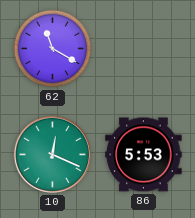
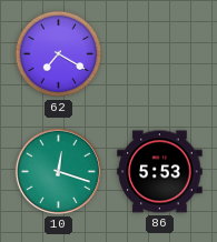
62: 11:20 -> 7:20 (59, 54)
10: 12:19 -> 12:18 (58, 171)
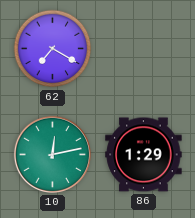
10: 12:18 -> 12:13 (52, 154)
86: 5:53 -> 1:29 (144, 155)
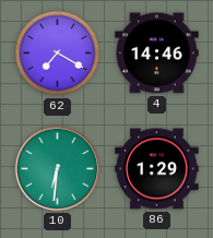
4: none -> 14:46 (157, 53)
10: 12:13 -> 6:31 (57, 168)
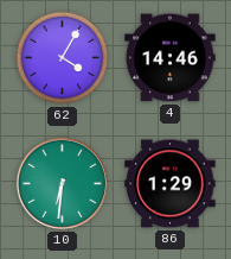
62: 7:20 -> 4:05 (63, 58)
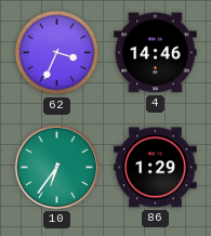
62: 4:05 -> 3:34 (57, 53)
10: 6:31 -> 6:36 (56, 167)
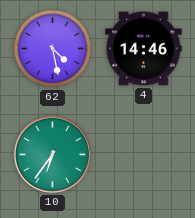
62: 3:34 -> 4:28 (53, 49)
86: 1:29 -> none (156, 168)
